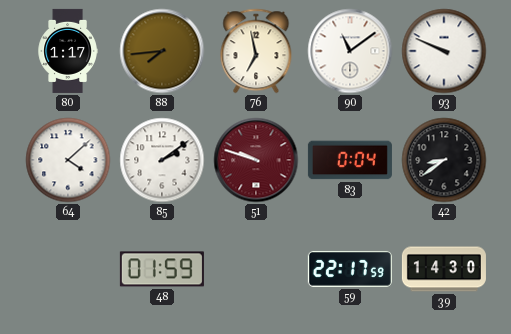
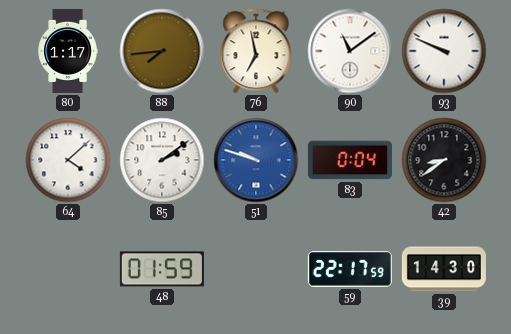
51 dial: burgundy -> blue (256, 160)
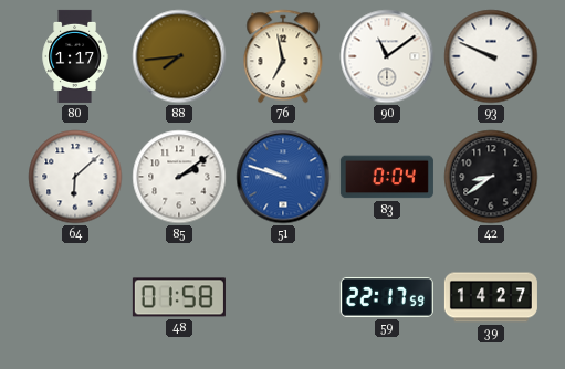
64: 4:08 -> 6:08 (75, 177)
48: 01:59 -> 01:58 (179, 297)
39: 14:30 -> 14:27 (491, 297)
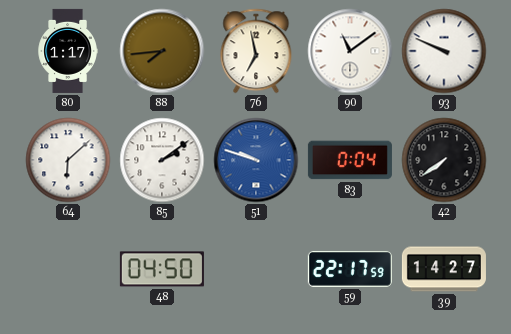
42: 8:39 -> 7:39 (444, 160)
48: 01:58 -> 04:50 (162, 269)
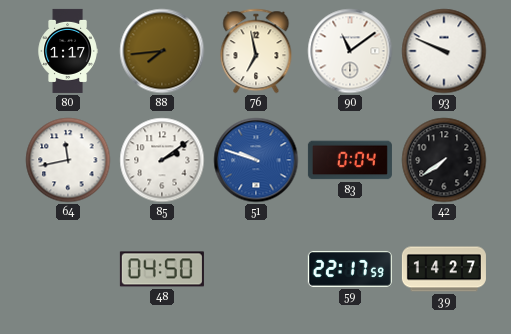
64: 6:08 -> 11:43 (68, 160)
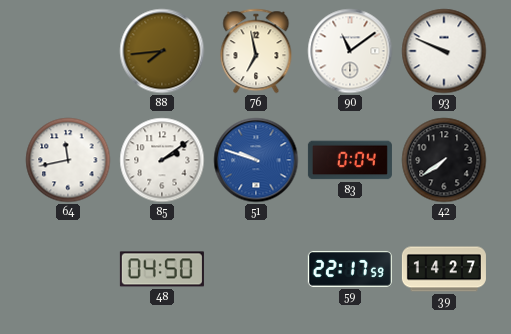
80: 1:17 -> none (68, 51)
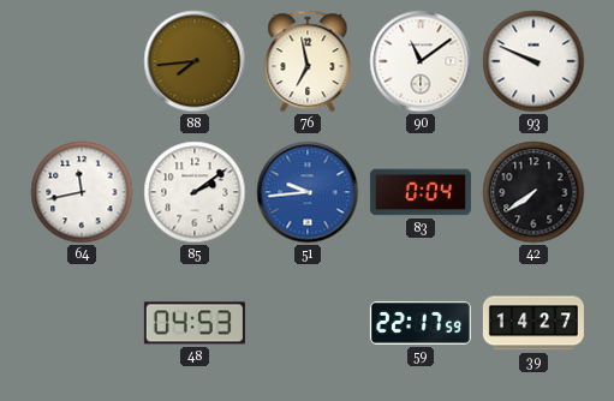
51: 9:48 -> 9:44 (308, 192)
48: 04:50 -> 04:53 (195, 323)
